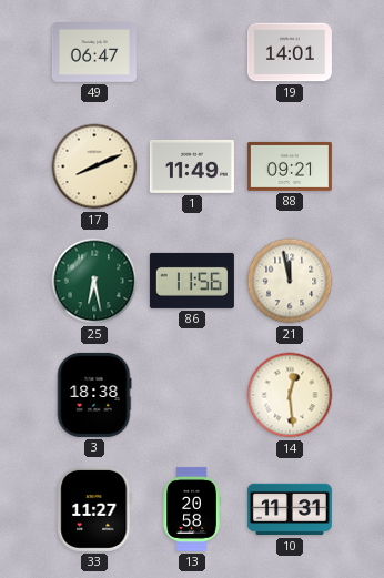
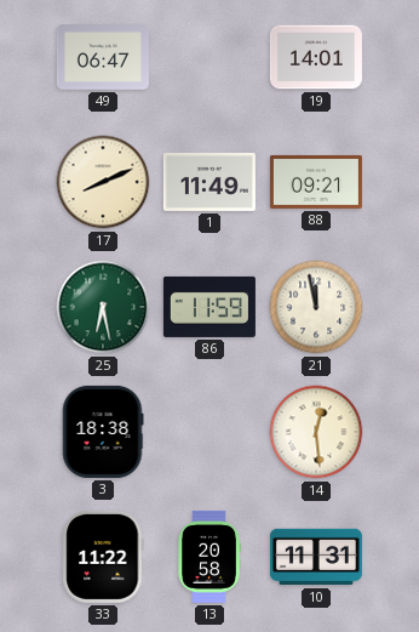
86: 11:56 -> 11:59 (209, 307)
33: 11:27 -> 11:22 (103, 557)
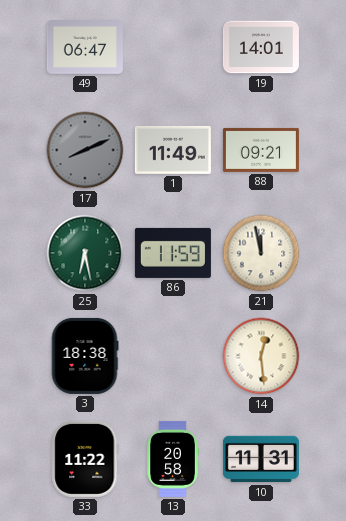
17 dial: cream -> grey (85, 150)
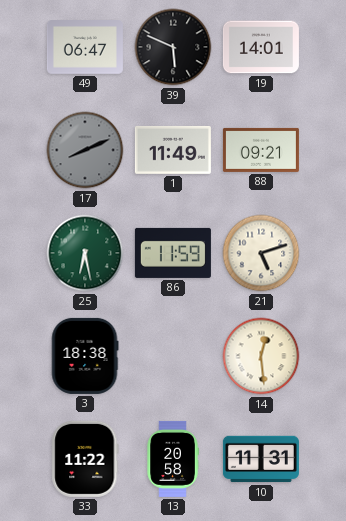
39: none -> 5:49 (173, 47)
21: 11:58 -> 5:12 (261, 253)
